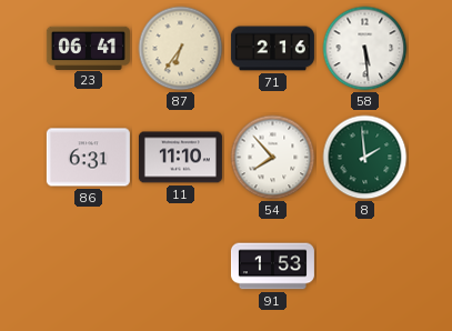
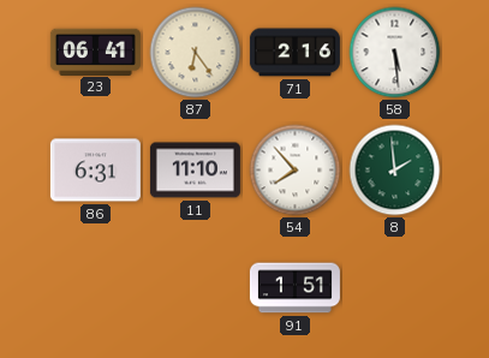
87: 6:36 -> 6:24 (196, 53)
91: 1:53 -> 1:51 (294, 288)
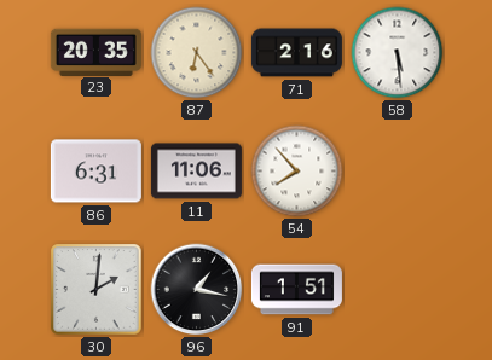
23: 06:41 -> 20:35 (95, 52)
11: 11:10 -> 11:06 (196, 172)
8: 1:59 -> none (395, 171)
30: none -> 2:01 (97, 290)
96: none -> 1:17 (197, 290)
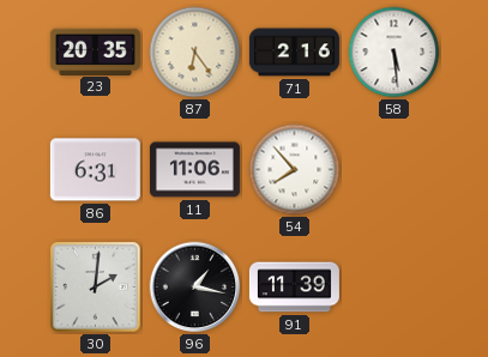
91: 1:51 -> 11:39 (294, 288)
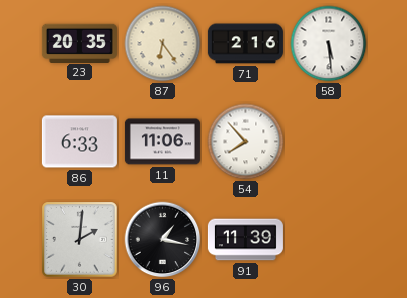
86: 6:31 -> 6:33 (79, 142)
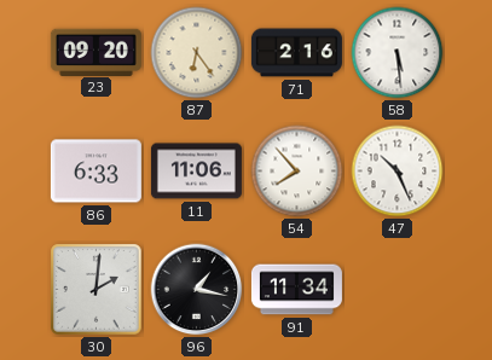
23: 20:35 -> 09:20 (95, 52)
47: none -> 10:26 (398, 172)
91: 11:39 -> 11:34 (296, 290)
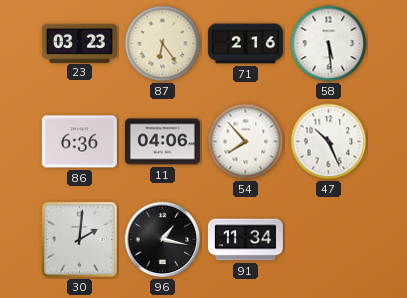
23: 09:20 -> 03:23 (79, 43)
86: 6:33 -> 6:36 (79, 142)
11: 11:06 -> 04:06 (162, 142)
